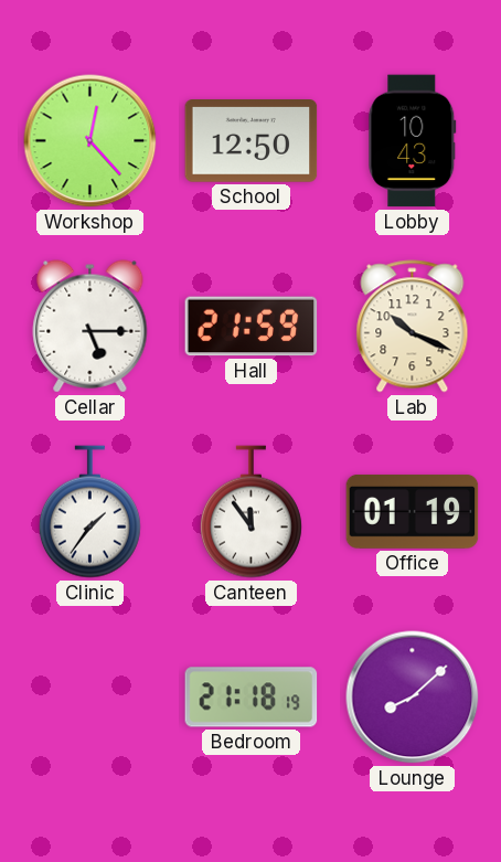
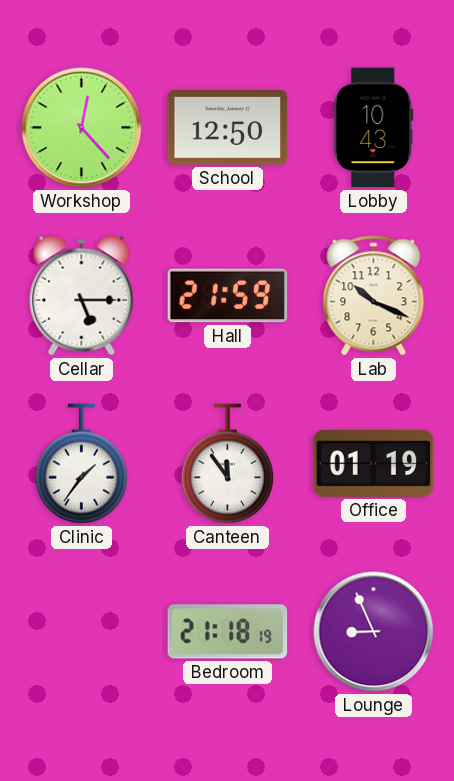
Lounge: 8:08 -> 8:56 (374, 632)
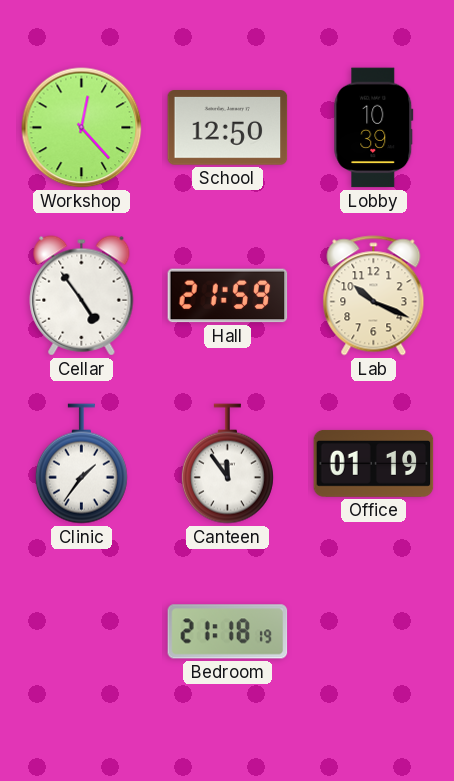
Lobby: 10:43 -> 10:39 (374, 128)
Cellar: 5:15 -> 4:54 (82, 296)
Lounge: 8:56 -> none (374, 632)
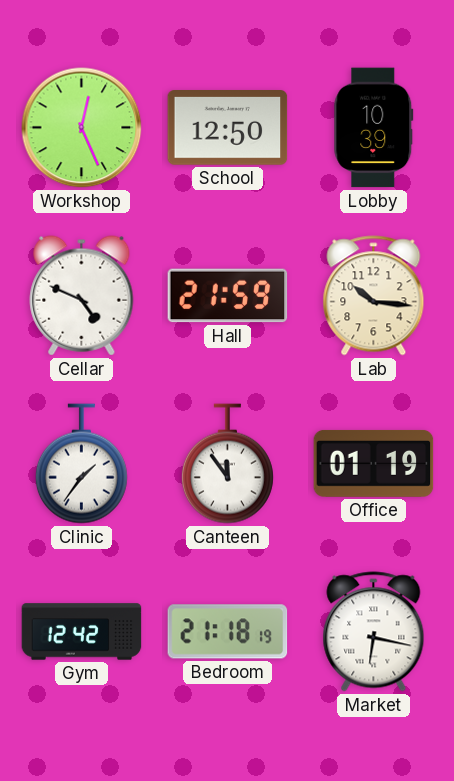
Workshop: 12:23 -> 12:26 (82, 128)
Cellar: 4:54 -> 4:49 (82, 296)
Lab: 10:19 -> 10:16 (374, 296)
Gym: none -> 12:42 (82, 632)
Market: none -> 6:17 (374, 632)
